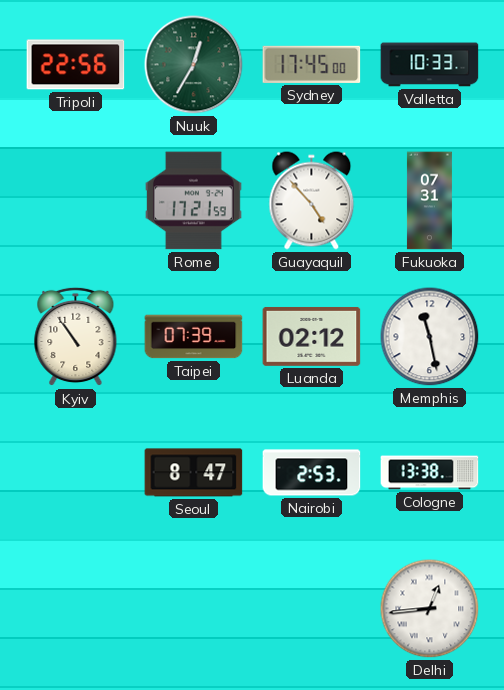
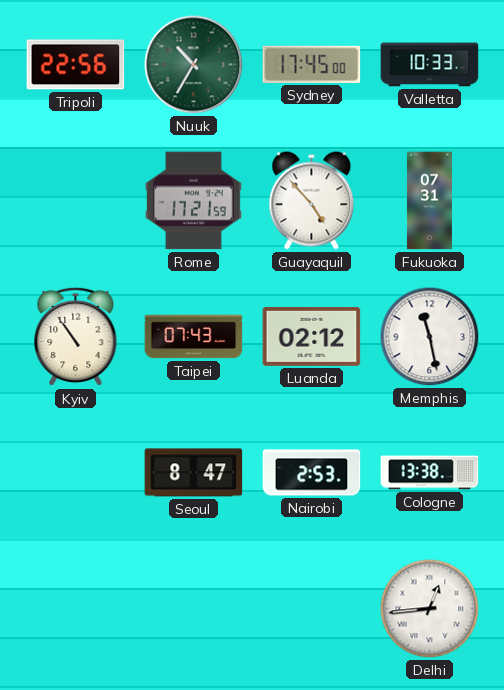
Nuuk: 12:35 -> 10:35 (194, 65)
Taipei: 07:39 -> 07:43 (194, 337)
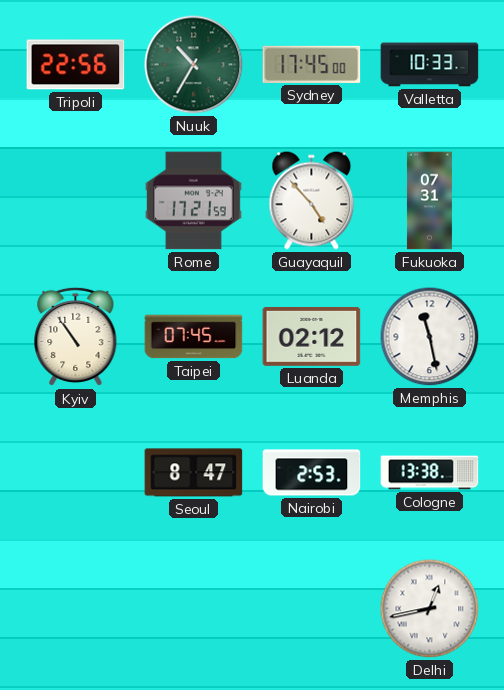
Taipei: 07:43 -> 07:45 (194, 337)
Delhi: 12:44 -> 12:43 (430, 609)
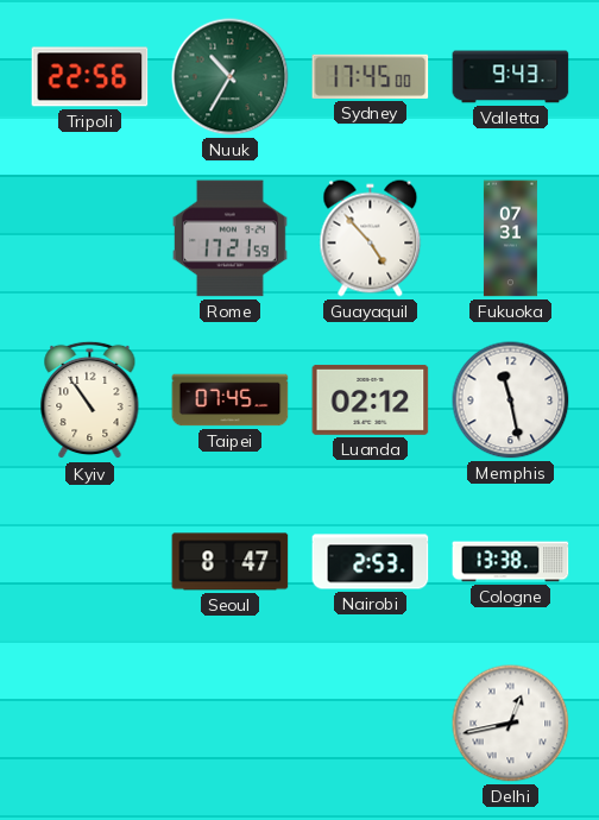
Valletta: 10:33 -> 9:43 (511, 77)
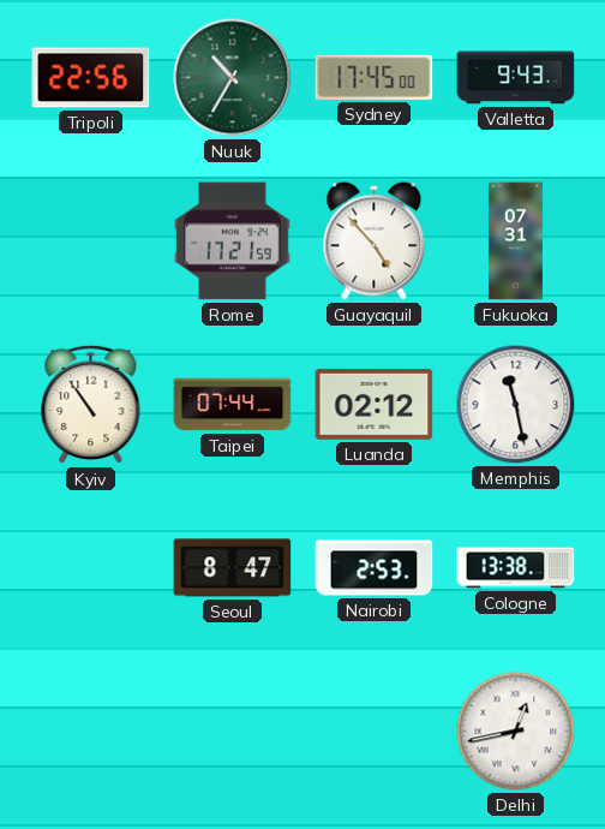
Taipei: 07:45 -> 07:44 (233, 405)
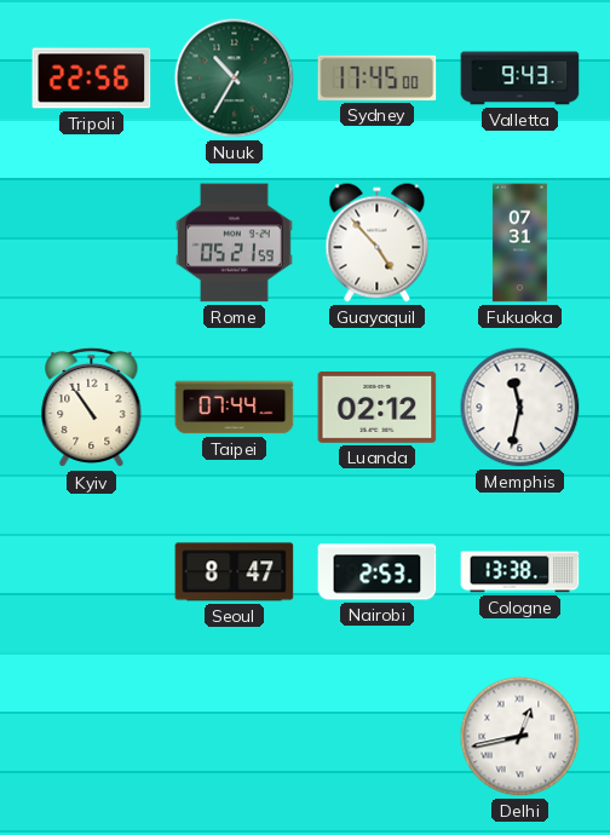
Rome: 17:21 -> 05:21 (234, 243)
Memphis: 11:28 -> 11:32 (520, 408)
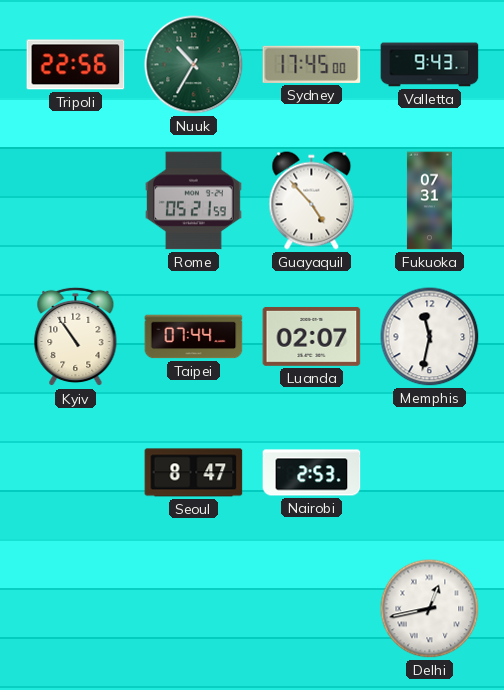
Luanda: 02:12 -> 02:07 (312, 336)
Cologne: 13:38 -> none (520, 572)
